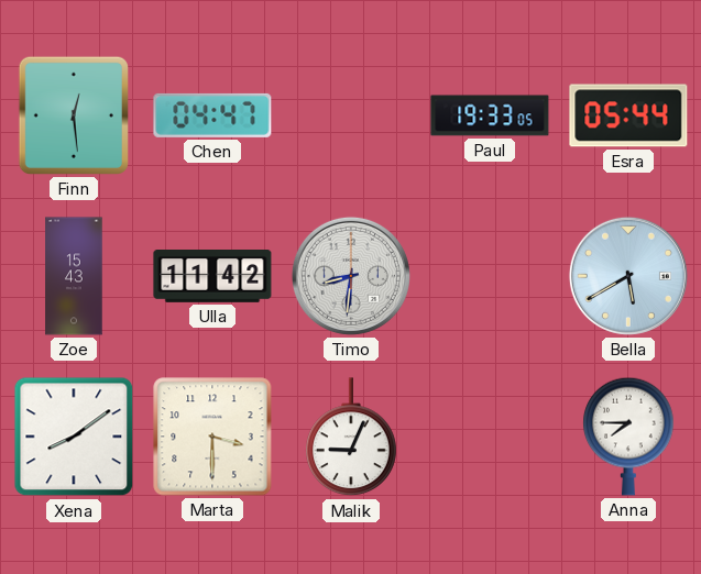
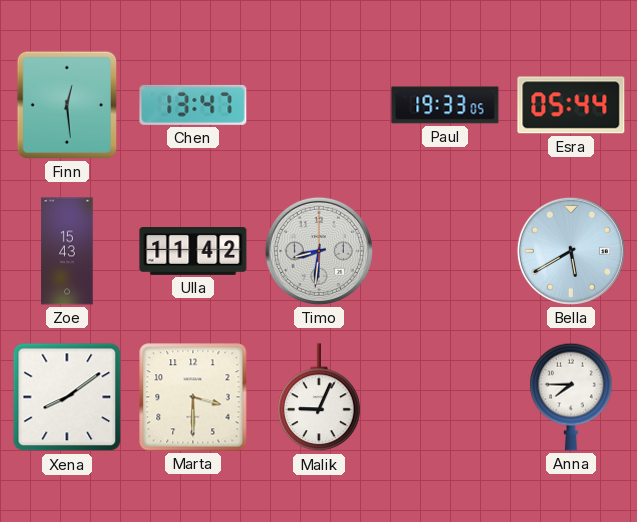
Chen: 04:47 -> 13:47 (193, 105)
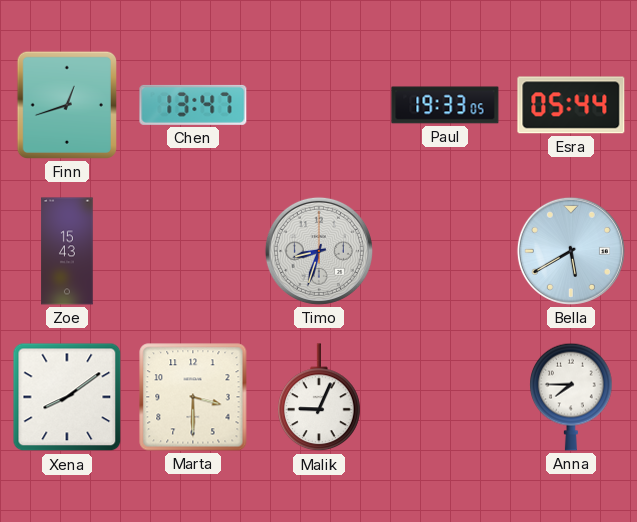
Finn: 12:29 -> 12:42 (67, 105)
Ulla: 11:42 -> none (193, 252)
Timo: 8:31 -> 8:33 (319, 251)
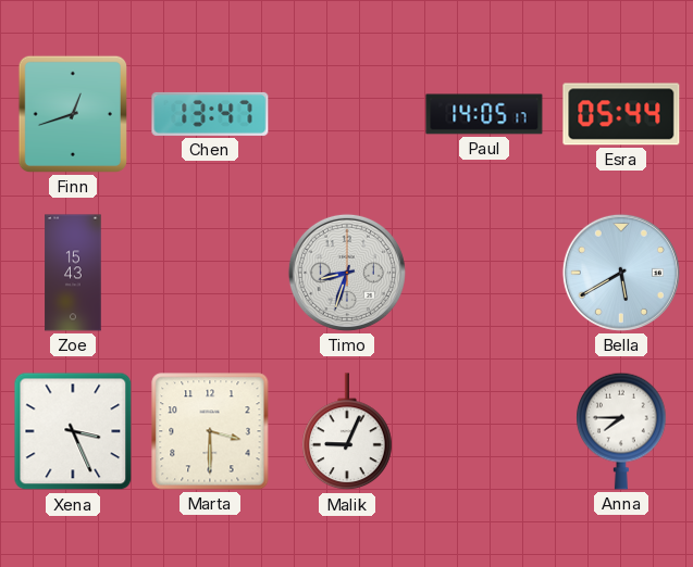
Paul: 19:33 -> 14:05 (484, 114)
Xena: 8:09 -> 3:26 (73, 431)
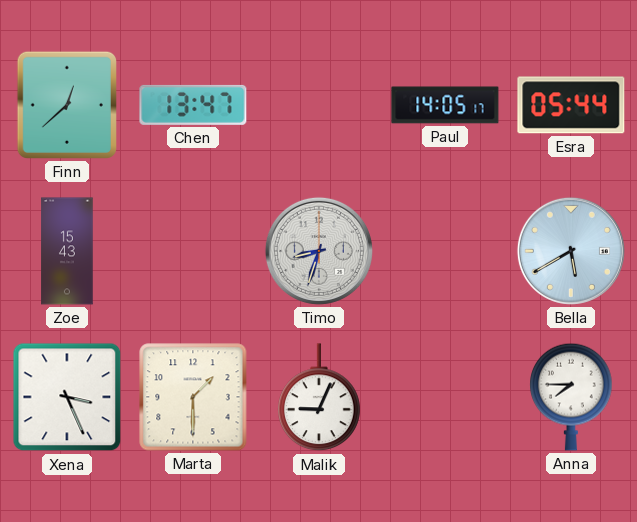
Finn: 12:42 -> 12:38 (67, 105)
Marta: 3:30 -> 1:30 (193, 397)
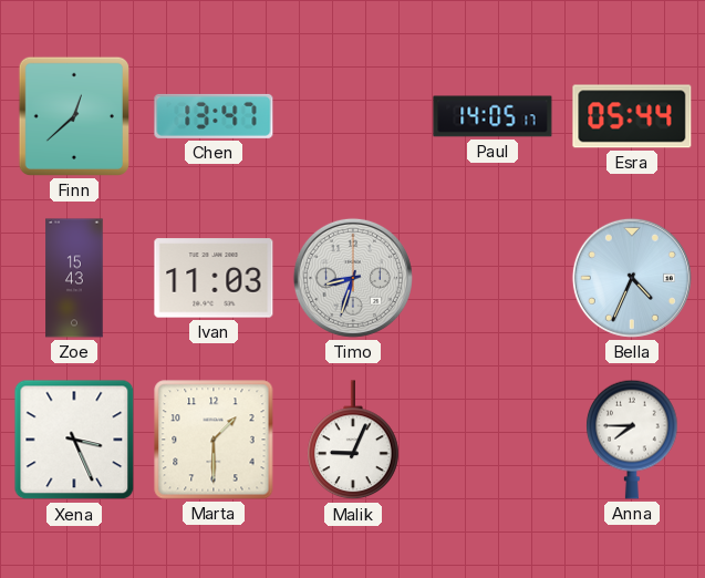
Ivan: none -> 11:03 (214, 278)
Bella: 5:40 -> 4:34 (632, 278)
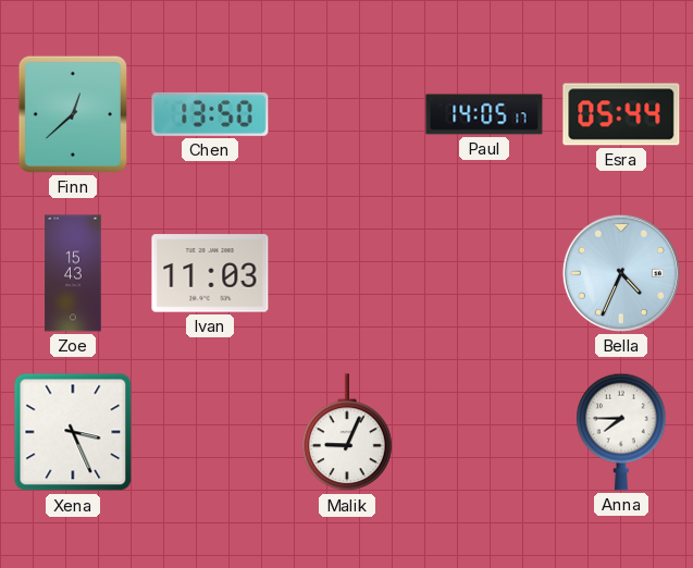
Chen: 13:47 -> 13:50 (210, 114)
Timo: 8:33 -> none (353, 278)
Marta: 1:30 -> none (214, 440)
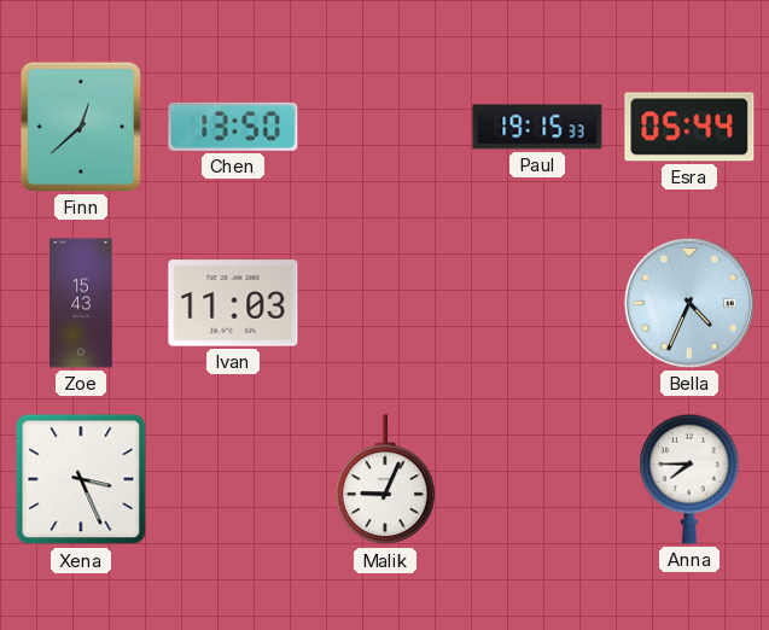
Paul: 14:05 -> 19:15 (537, 127)
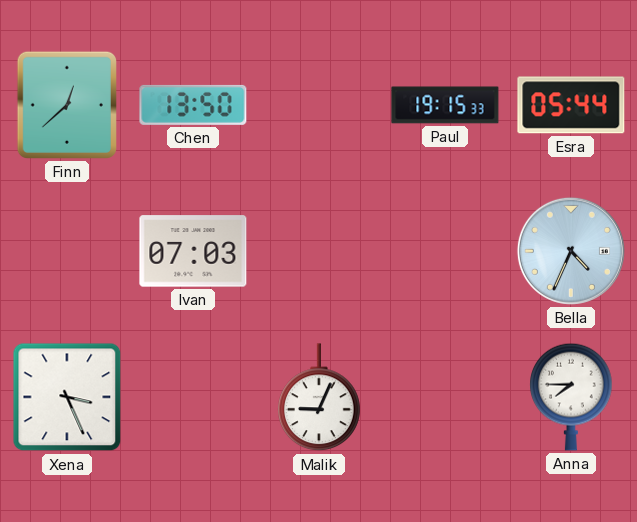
Zoe: 15:43 -> none (81, 303)
Ivan: 11:03 -> 07:03 (193, 251)
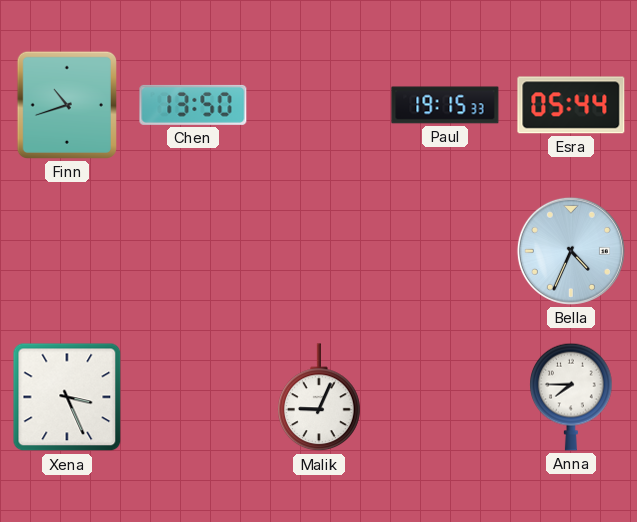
Finn: 12:38 -> 10:42 (67, 105)
Ivan: 07:03 -> none (193, 251)
